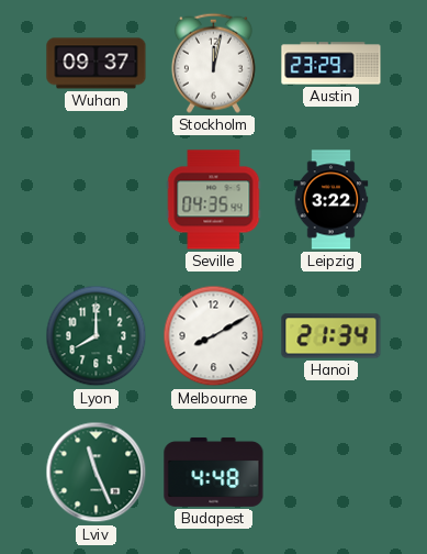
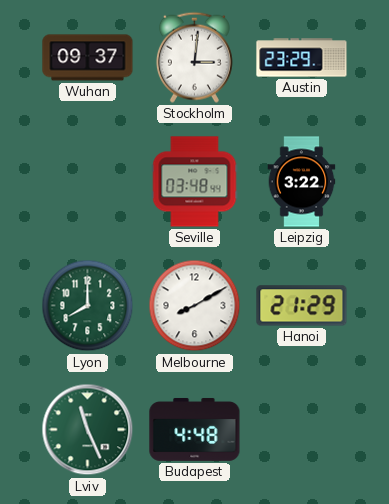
Stockholm: 12:02 -> 3:01 (194, 57)
Seville: 04:35 -> 03:48 (195, 182)
Hanoi: 21:34 -> 21:29 (302, 306)
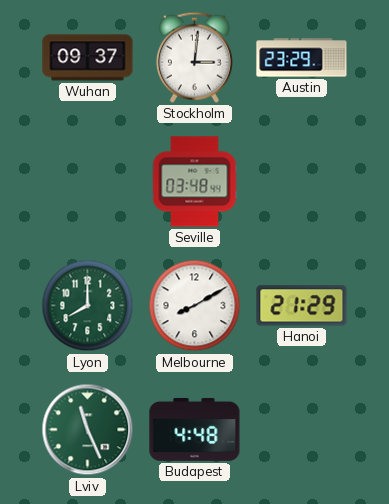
Leipzig: 3:22 -> none (302, 182)
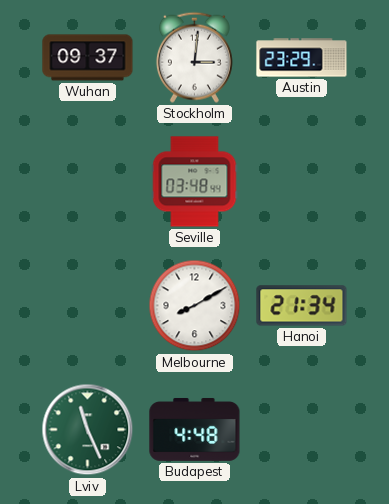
Lyon: 8:00 -> none (88, 306)
Hanoi: 21:29 -> 21:34 (302, 306)
